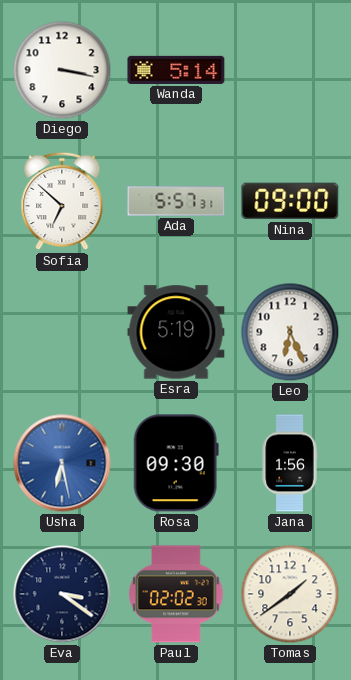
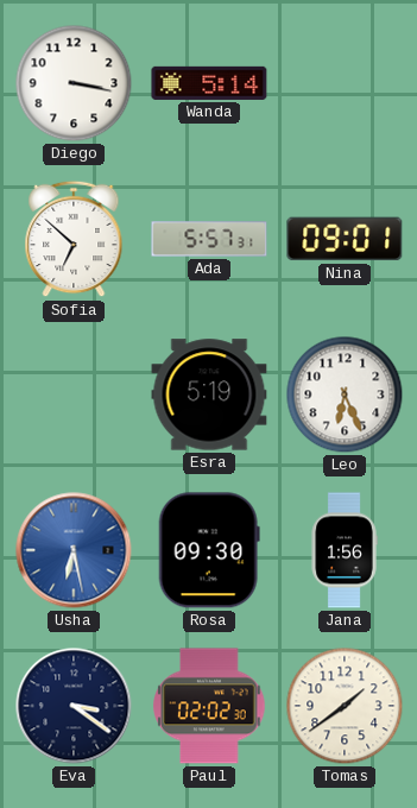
Nina: 09:00 -> 09:01 (345, 239)
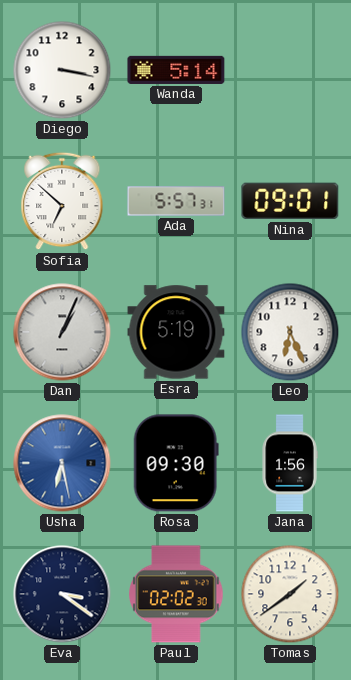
Dan: none -> 1:04 (62, 332)
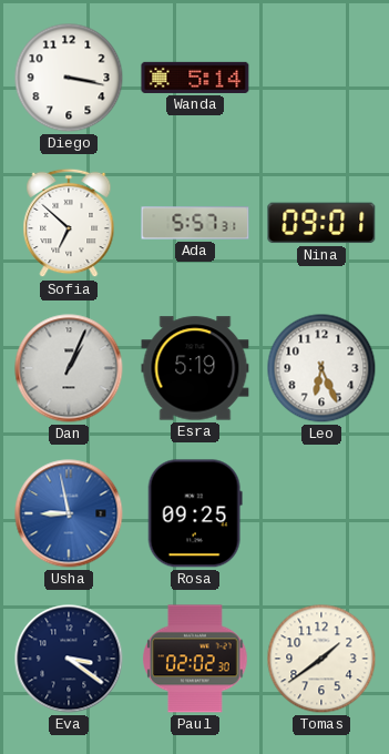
Usha: 6:28 -> 8:58 (69, 513)
Rosa: 09:30 -> 09:25 (195, 513)
Jana: 1:56 -> none (290, 463)
